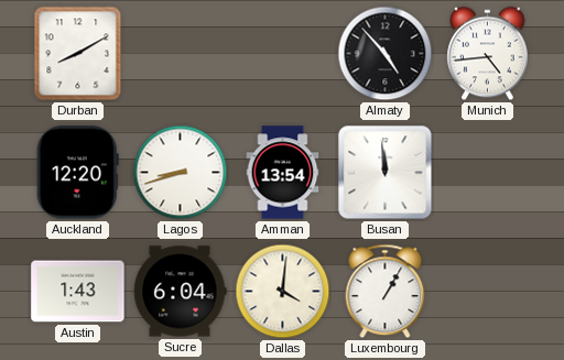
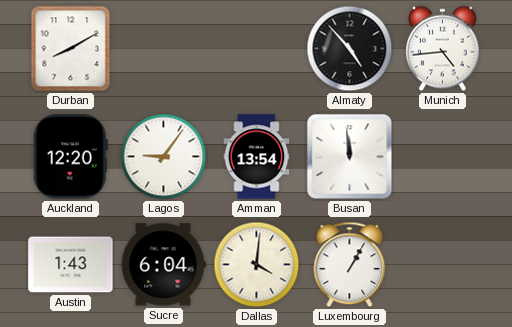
Lagos: 8:42 -> 9:06 (164, 157)
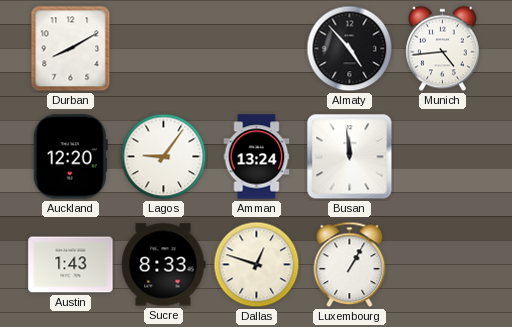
Amman: 13:54 -> 13:24 (257, 157)
Sucre: 6:04 -> 8:33 (163, 265)
Dallas: 4:01 -> 12:48 (257, 265)
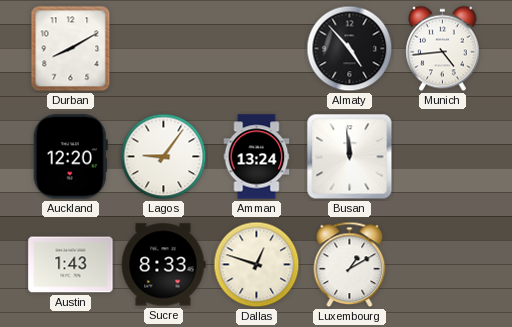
Luxembourg: 1:05 -> 1:10 (350, 265)
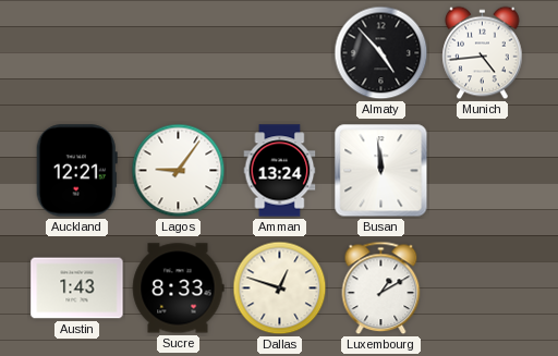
Durban: 8:10 -> none (71, 49)
Auckland: 12:20 -> 12:21 (76, 171)
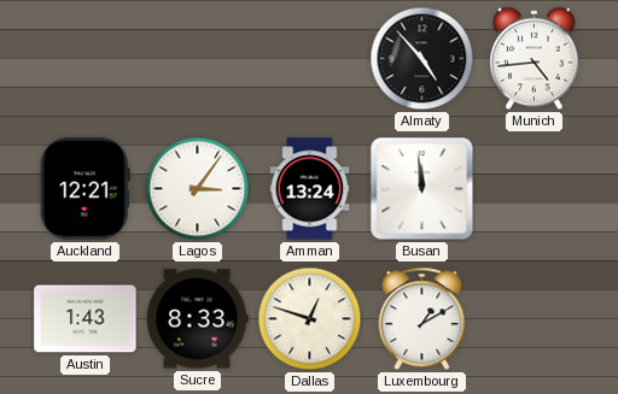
Lagos: 9:06 -> 3:06 (198, 189)
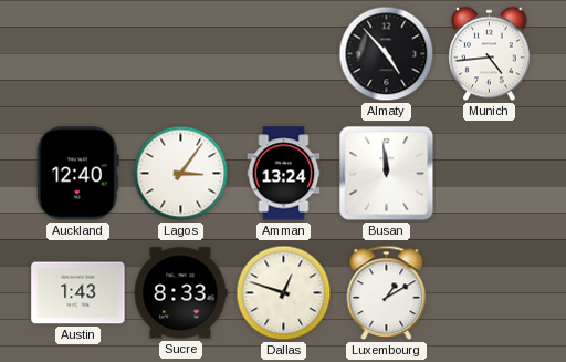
Auckland: 12:21 -> 12:40 (77, 174)
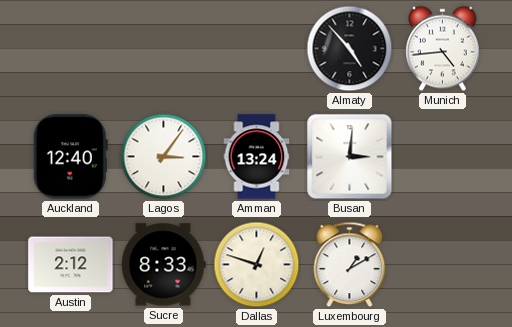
Busan: 11:59 -> 3:01 (350, 157)
Austin: 1:43 -> 2:12 (71, 265)
